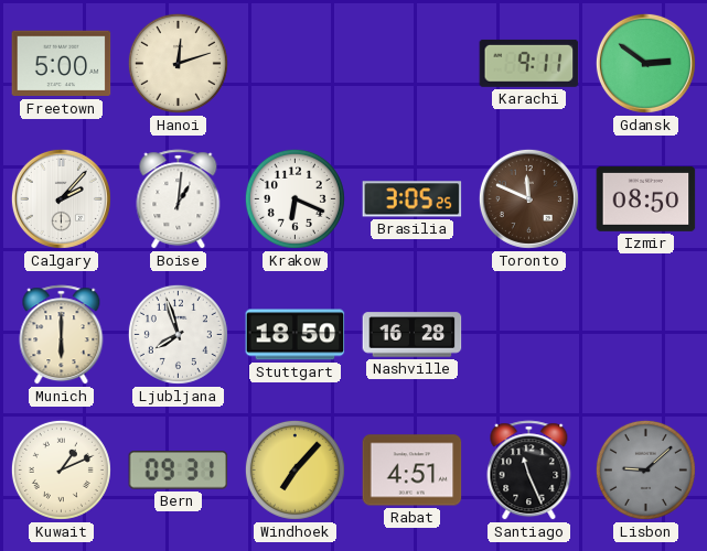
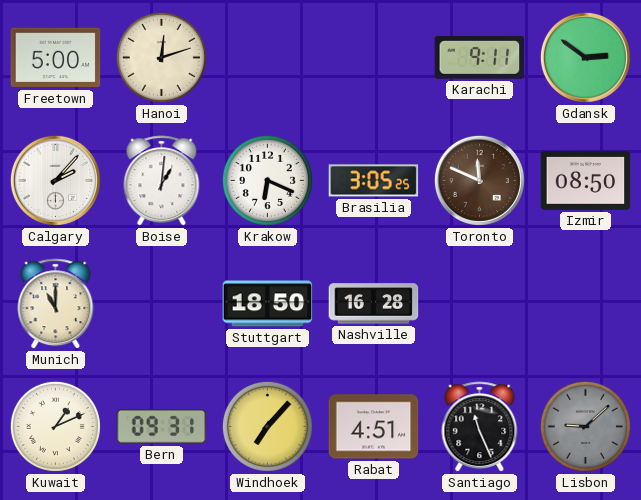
Munich: 6:00 -> 11:00 (56, 304)
Ljubljana: 7:57 -> none (178, 334)
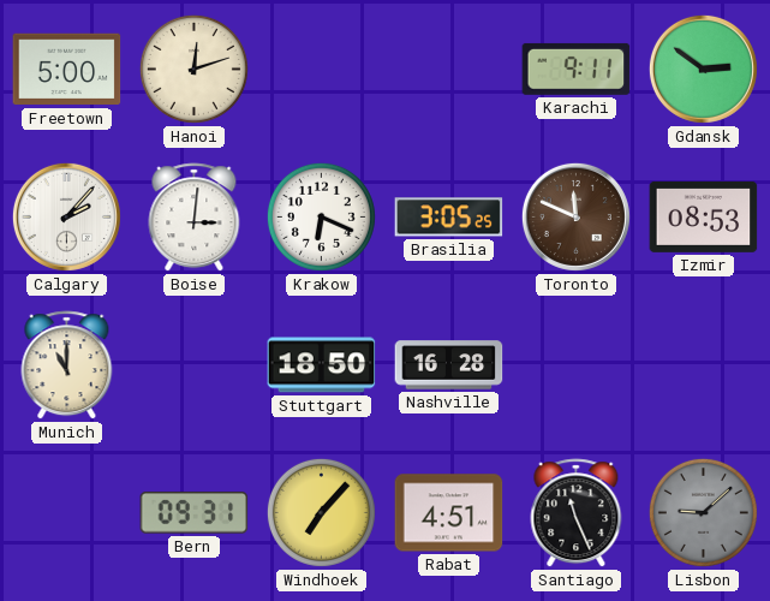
Boise: 1:01 -> 3:01 (195, 218)
Izmir: 08:50 -> 08:53 (704, 216)
Kuwait: 1:11 -> none (55, 426)
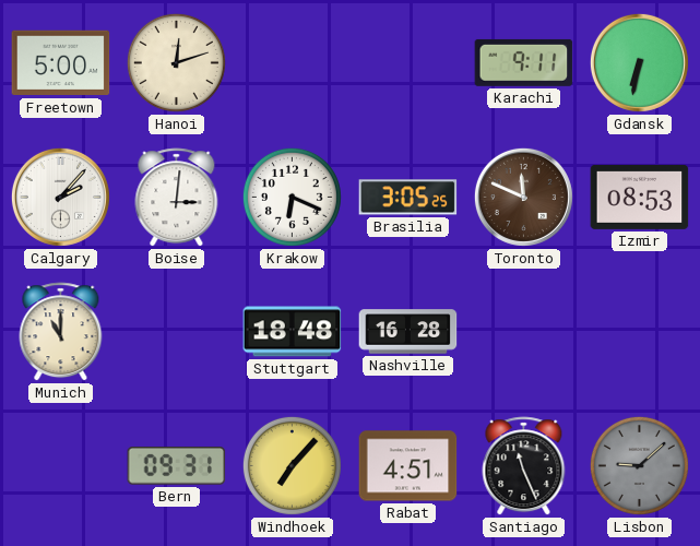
Gdansk: 2:51 -> 6:32 (639, 62)
Stuttgart: 18:50 -> 18:48 (293, 332)
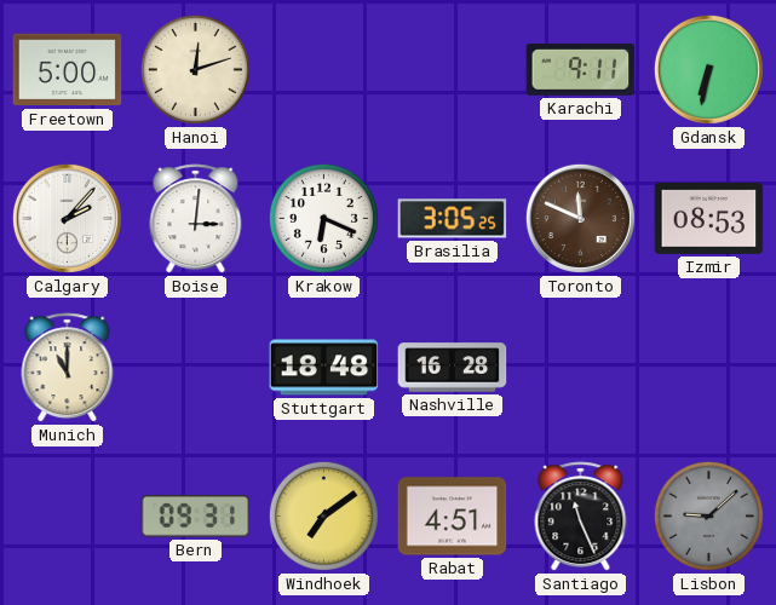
Windhoek: 7:07 -> 7:09 (323, 515)
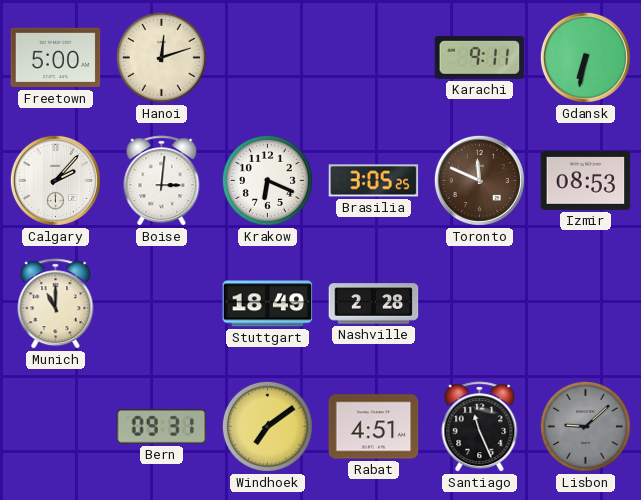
Stuttgart: 18:48 -> 18:49 (268, 304)
Nashville: 16:28 -> 2:28 (374, 304)
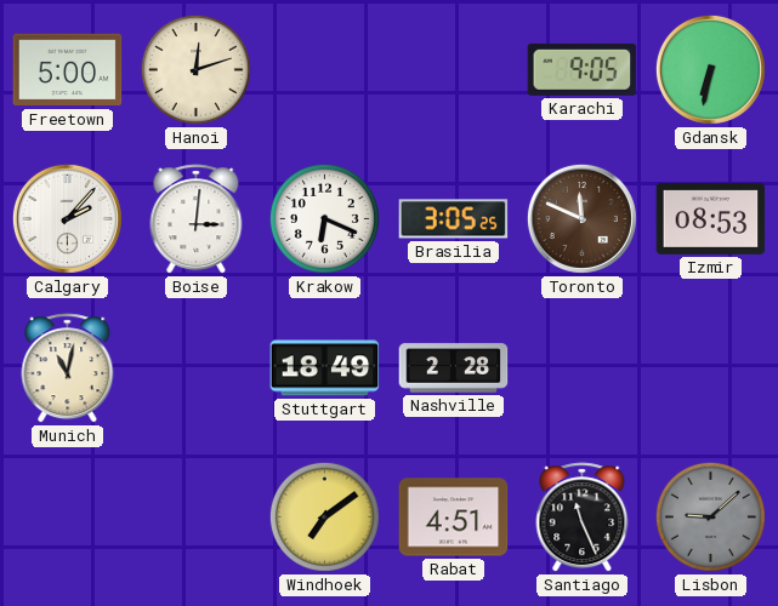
Karachi: 9:11 -> 9:05 (583, 69)
Munich: 11:00 -> 11:02 (68, 368)
Bern: 09:31 -> none (162, 427)
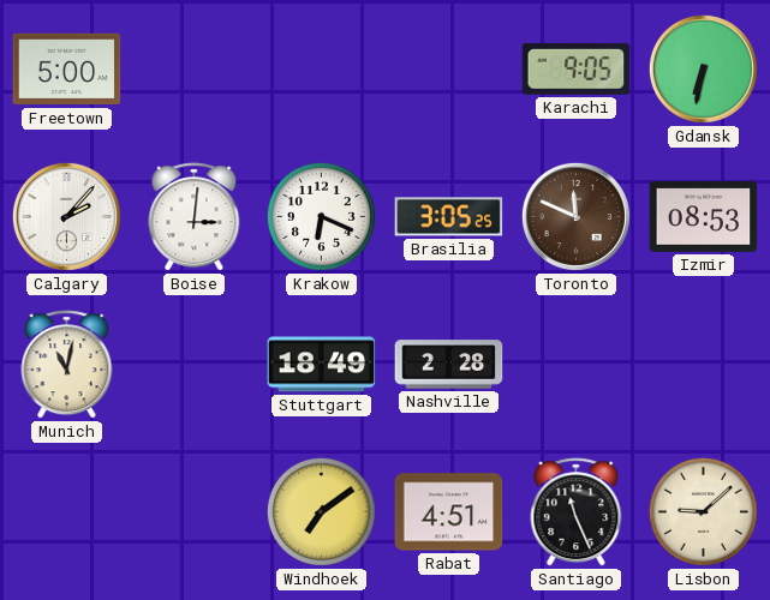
Hanoi: 12:12 -> none (195, 69)
Lisbon dial: grey -> cream (703, 511)
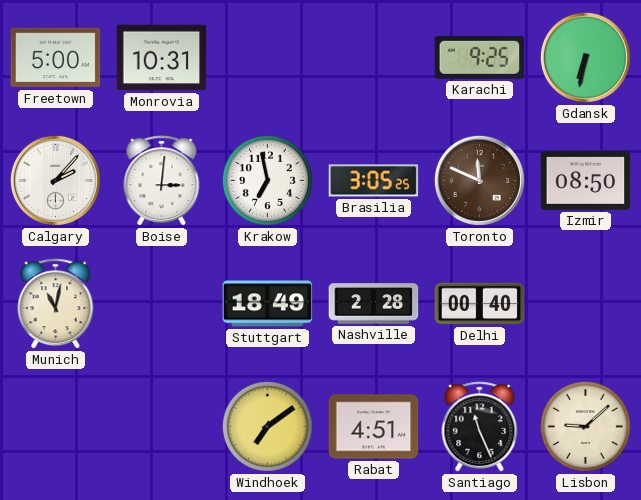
Monrovia: none -> 10:31 (162, 58)
Karachi: 9:05 -> 9:25 (480, 57)
Krakow: 6:19 -> 6:58 (267, 180)
Izmir: 08:53 -> 08:50 (586, 180)
Delhi: none -> 00:40 (480, 304)
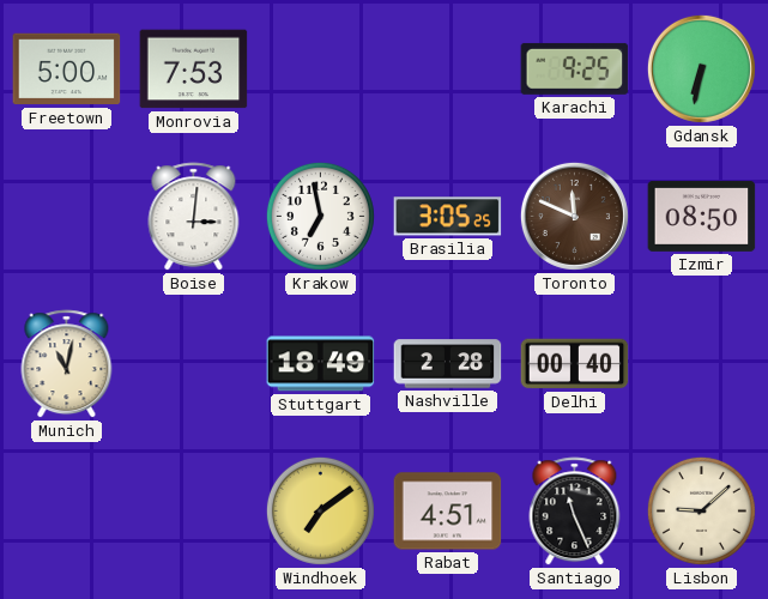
Monrovia: 10:31 -> 7:53 (194, 69)
Calgary: 2:07 -> none (55, 180)
